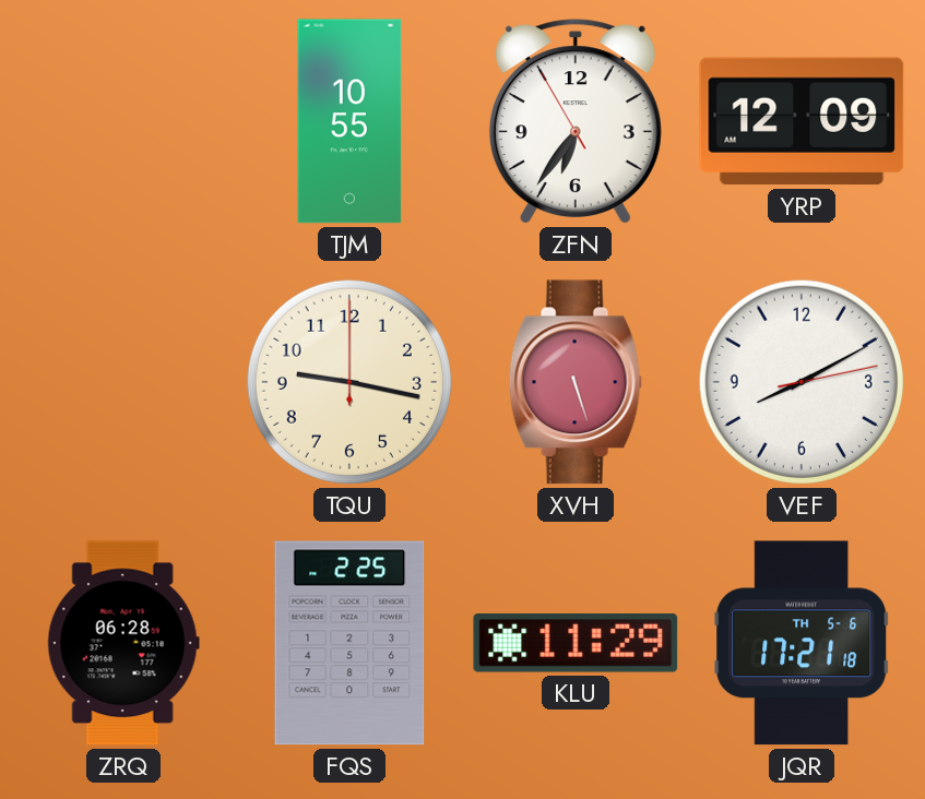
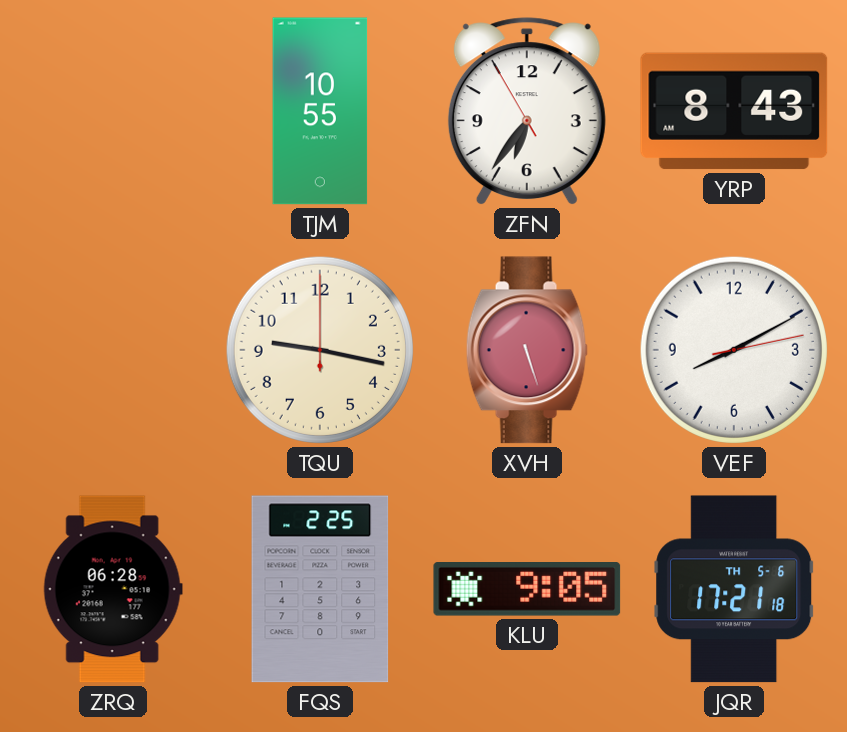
YRP: 12:09 -> 8:43 (734, 111)
KLU: 11:29 -> 9:05 (527, 590)
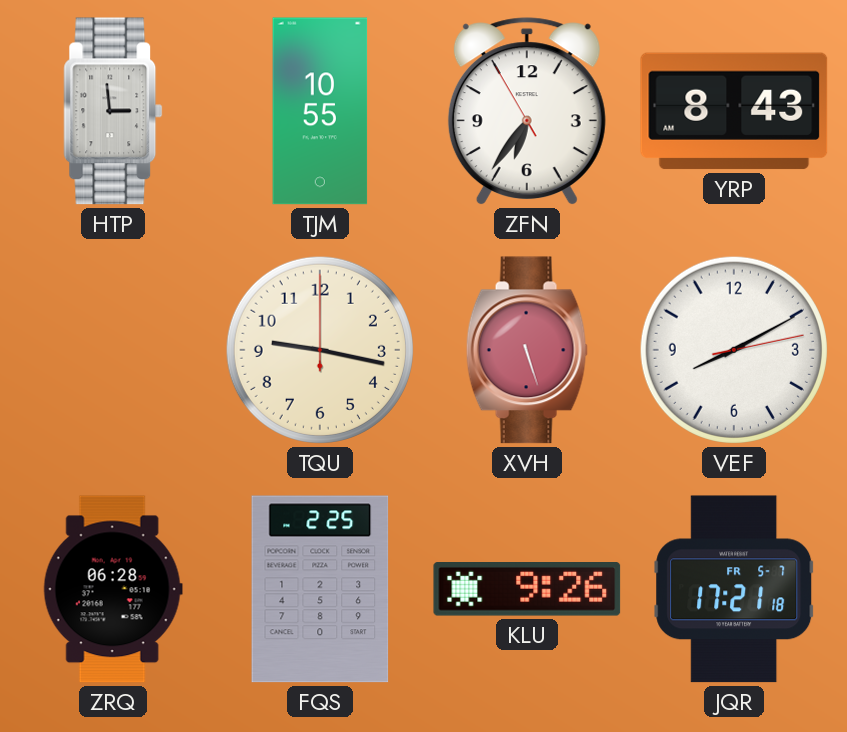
HTP: none -> 2:59 (113, 111)
KLU: 9:05 -> 9:26 (527, 590)
JQR date: TH 5-6 -> FR 5-7 (734, 589)
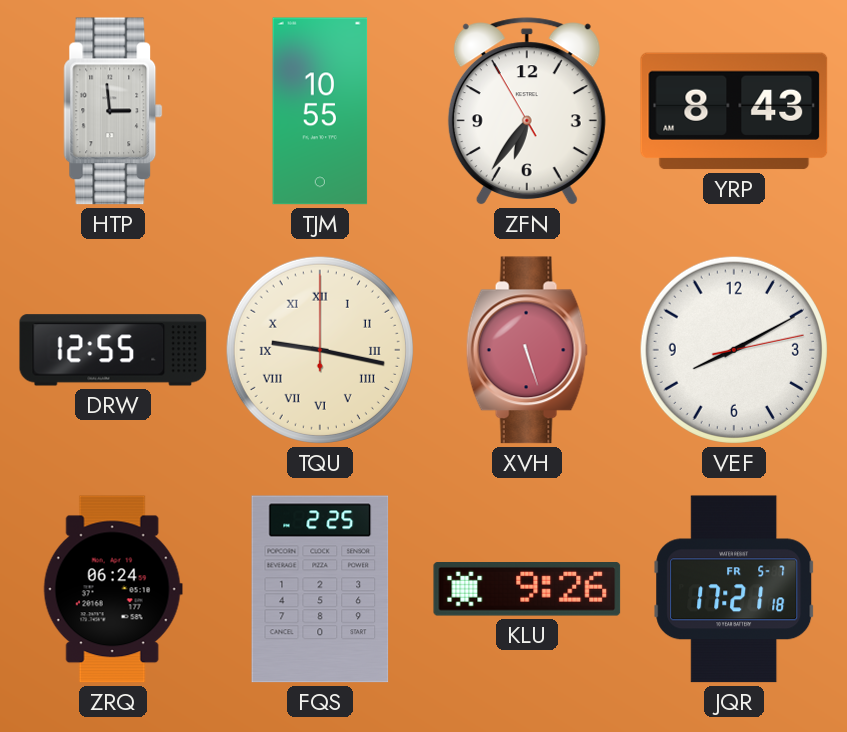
DRW: none -> 12:55 (113, 350)
TQU numerals: Arabic -> Roman (320, 350)
ZRQ: 06:28 -> 06:24 (113, 589)
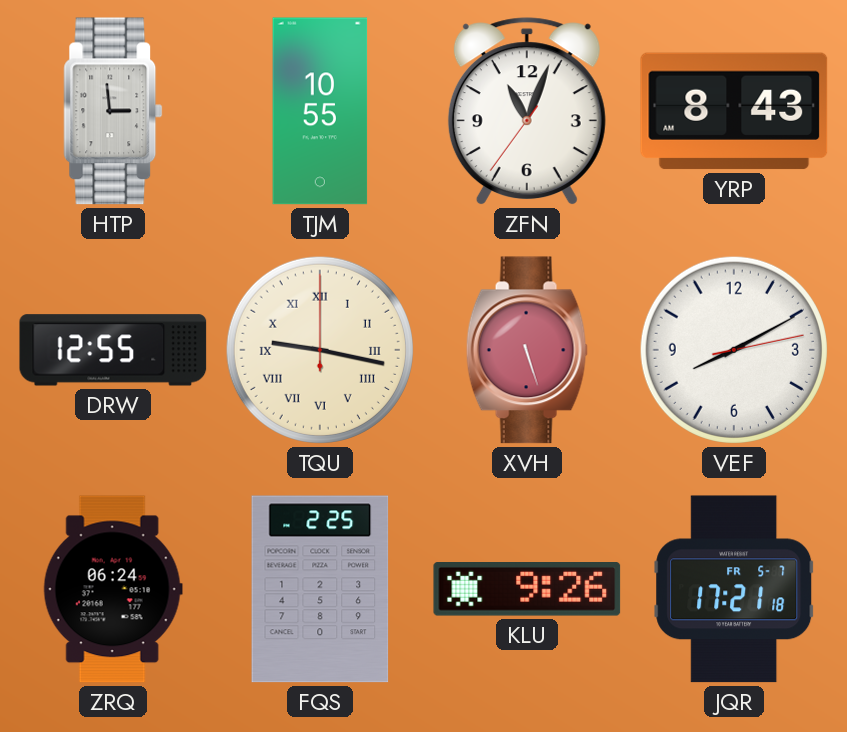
ZFN: 6:35 -> 11:03 (527, 112)
